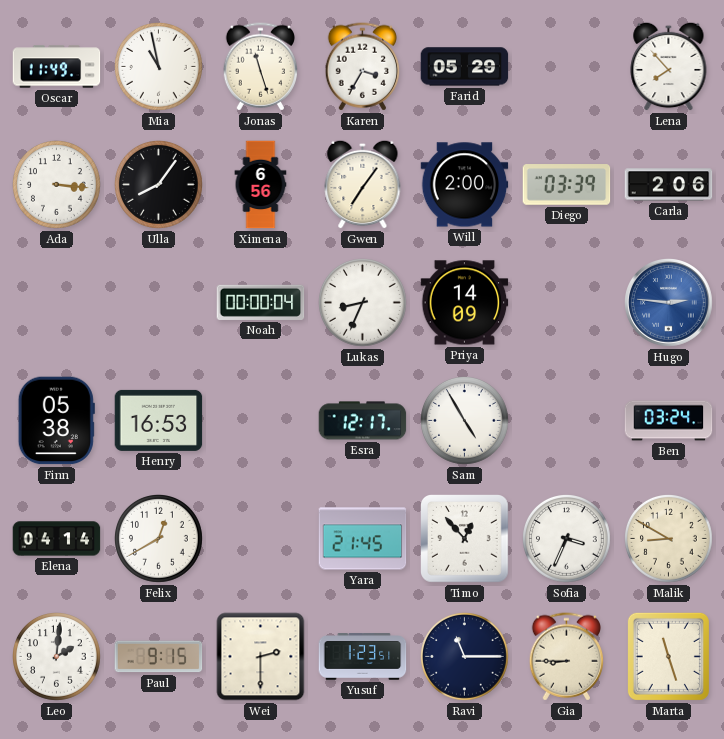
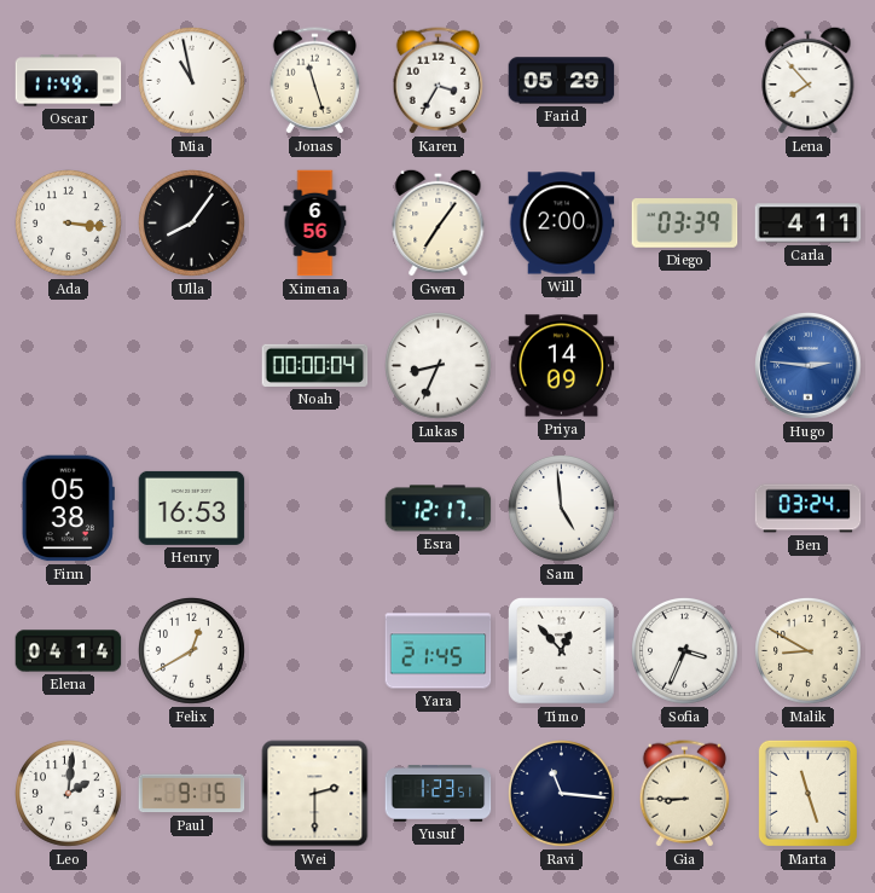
Carla: 2:06 -> 4:11 (809, 224)
Sam: 4:55 -> 4:59 (562, 509)
Ravi: 11:15 -> 11:16 (562, 794)
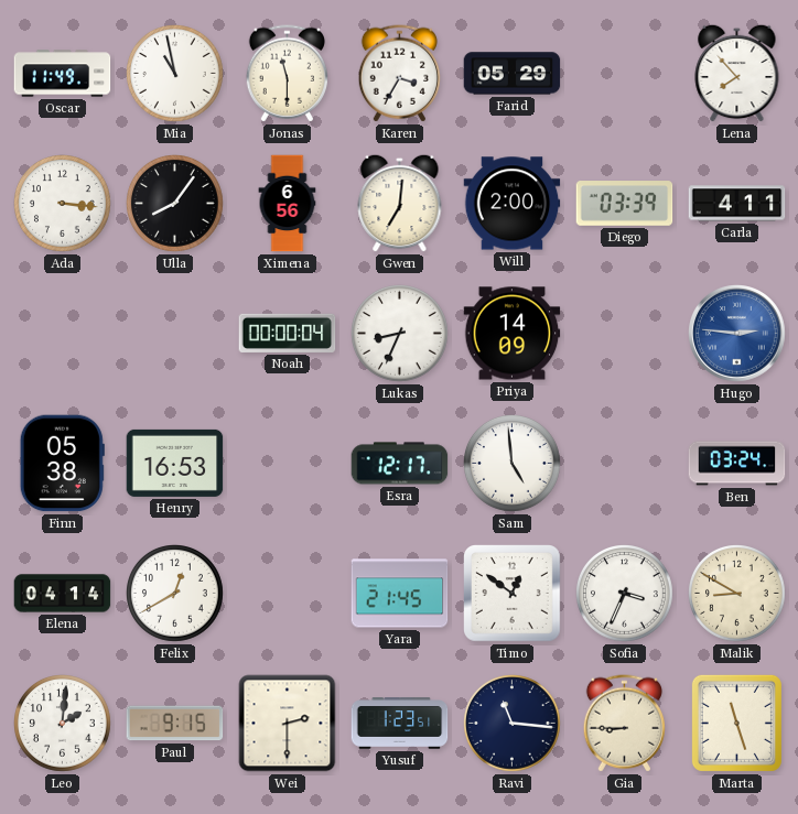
Jonas: 11:27 -> 11:30 (287, 74)
Gwen: 7:06 -> 7:01 (400, 203)
Timo: 12:53 -> 12:51 (513, 594)
